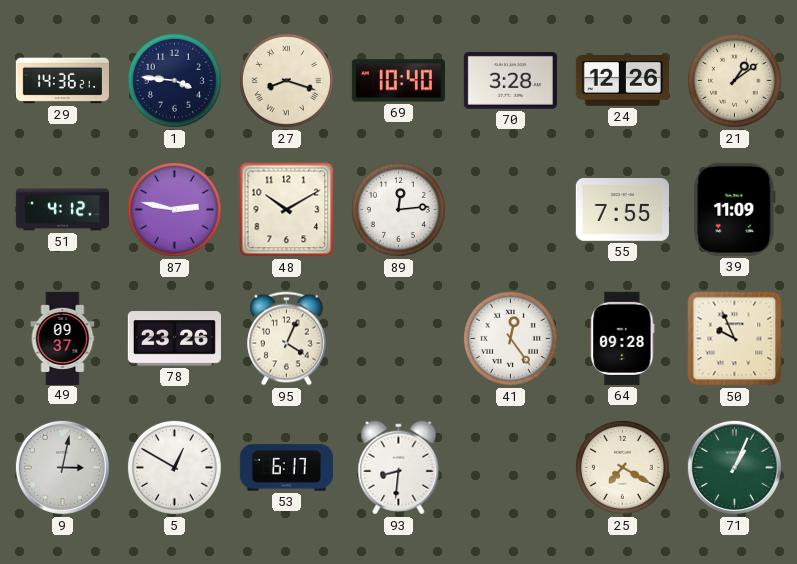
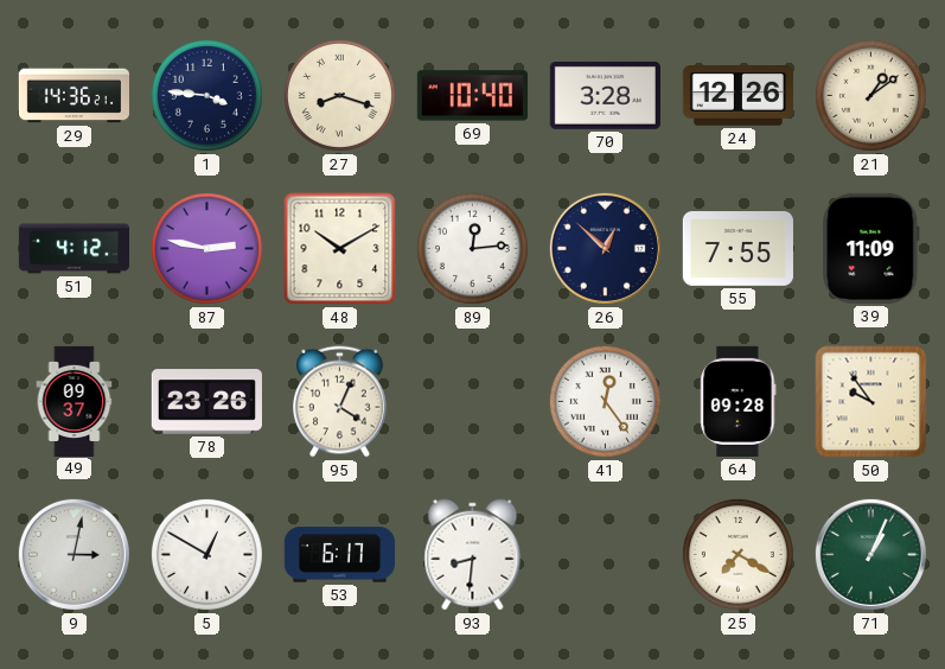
26: none -> 12:52 (605, 248)
50: 9:56 -> 9:54 (871, 402)
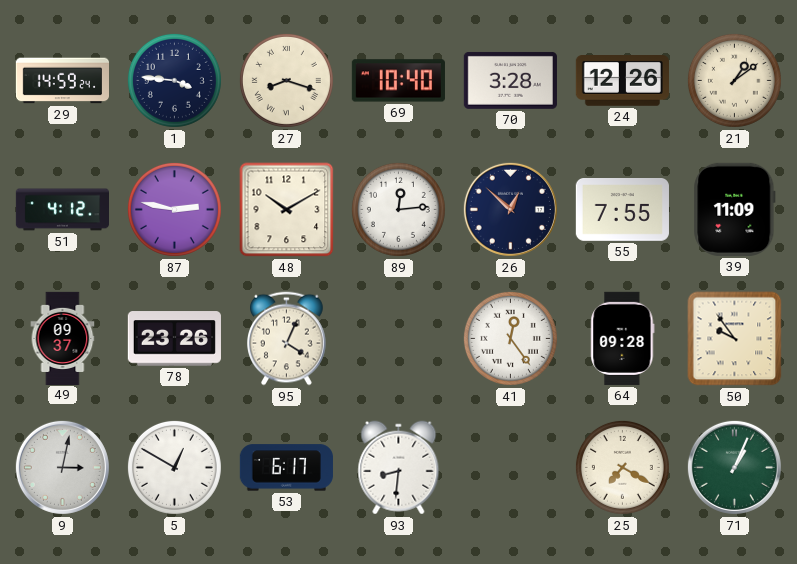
29: 14:36 -> 14:59 (62, 81)
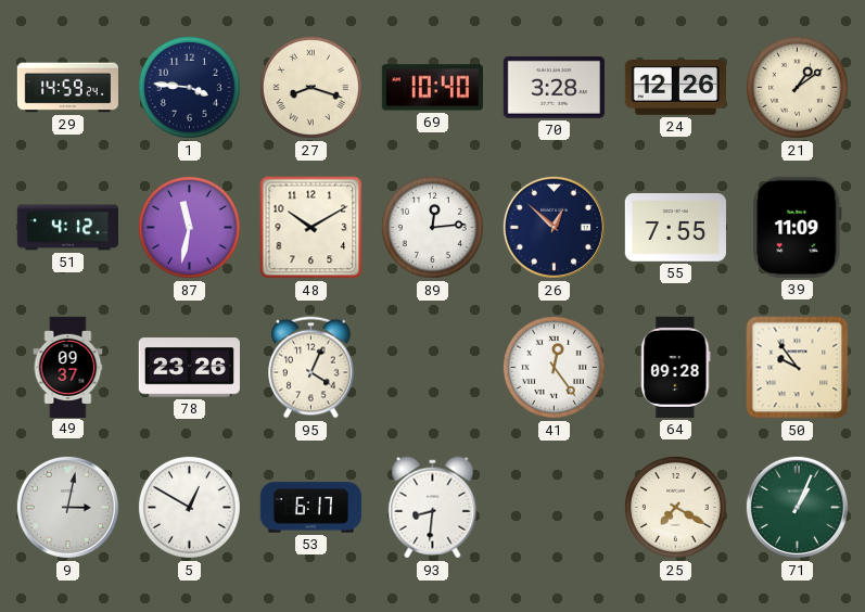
87: 2:47 -> 11:32 (189, 227)
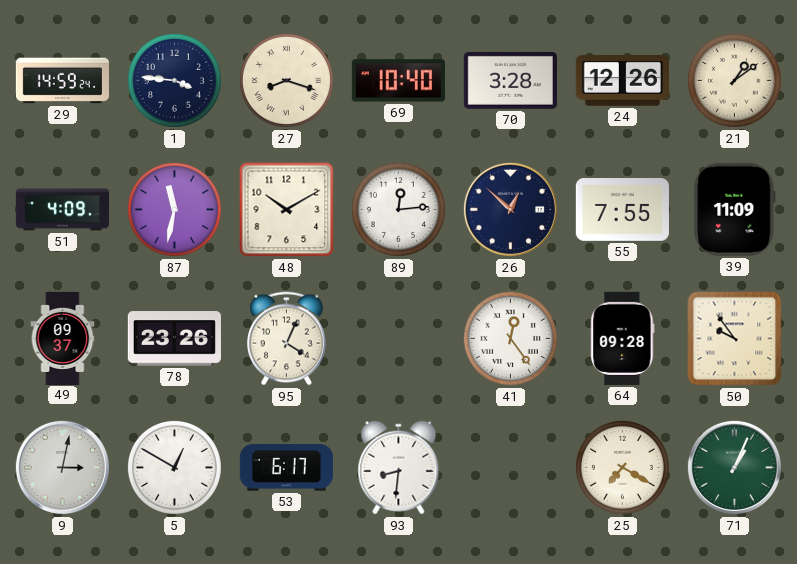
51: 4:12 -> 4:09 (62, 210)
